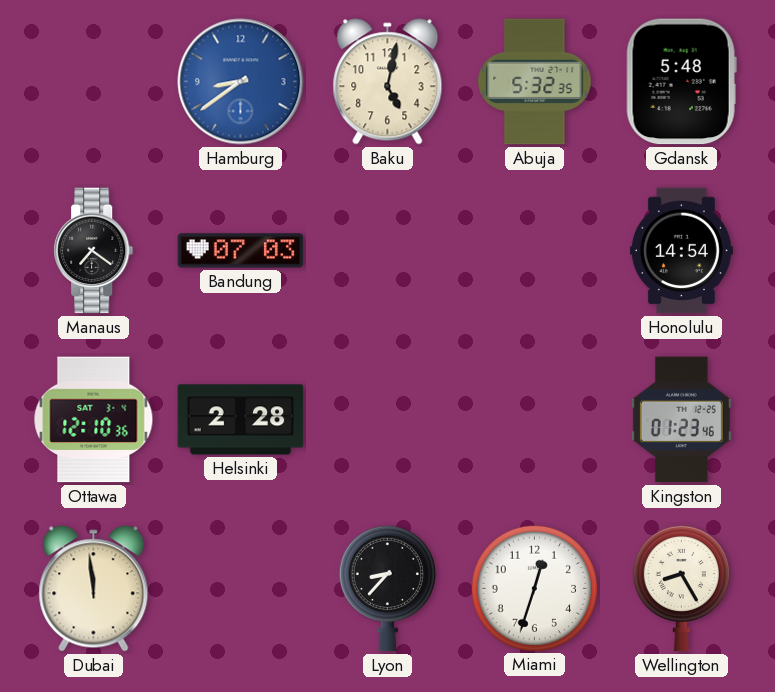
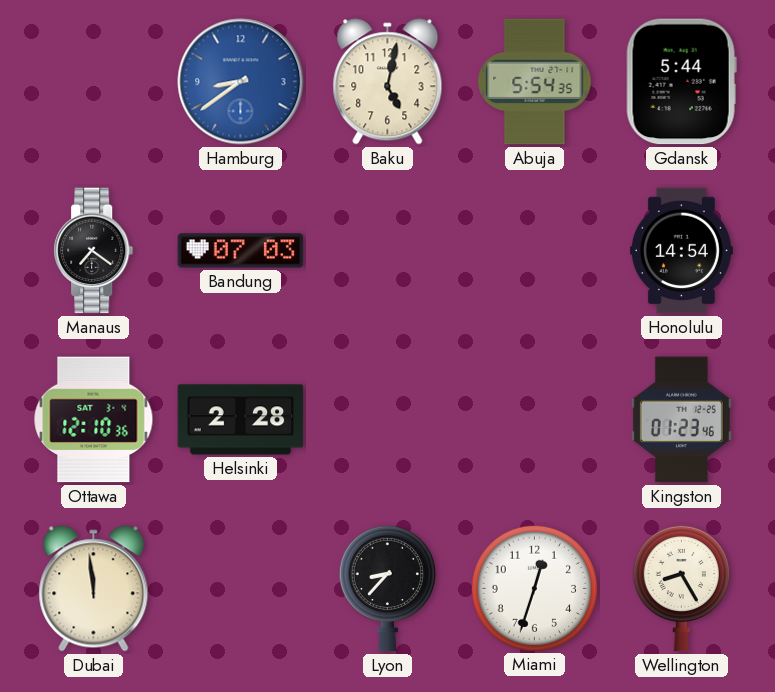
Abuja: 5:32 -> 5:54 (535, 82)
Gdansk: 5:48 -> 5:44 (681, 82)
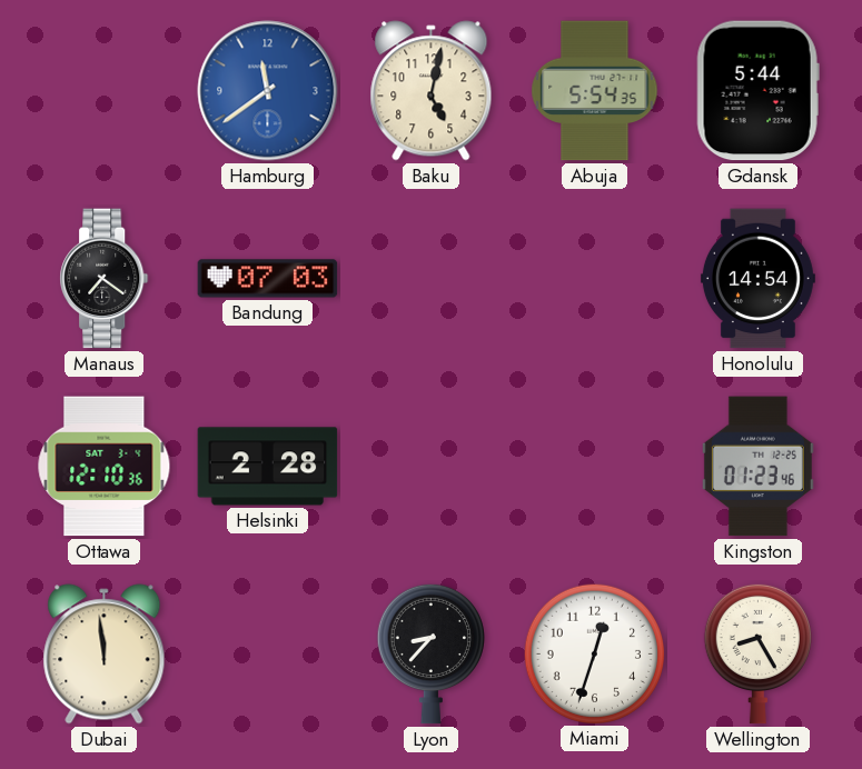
Hamburg: 8:39 -> 11:39 (268, 91)
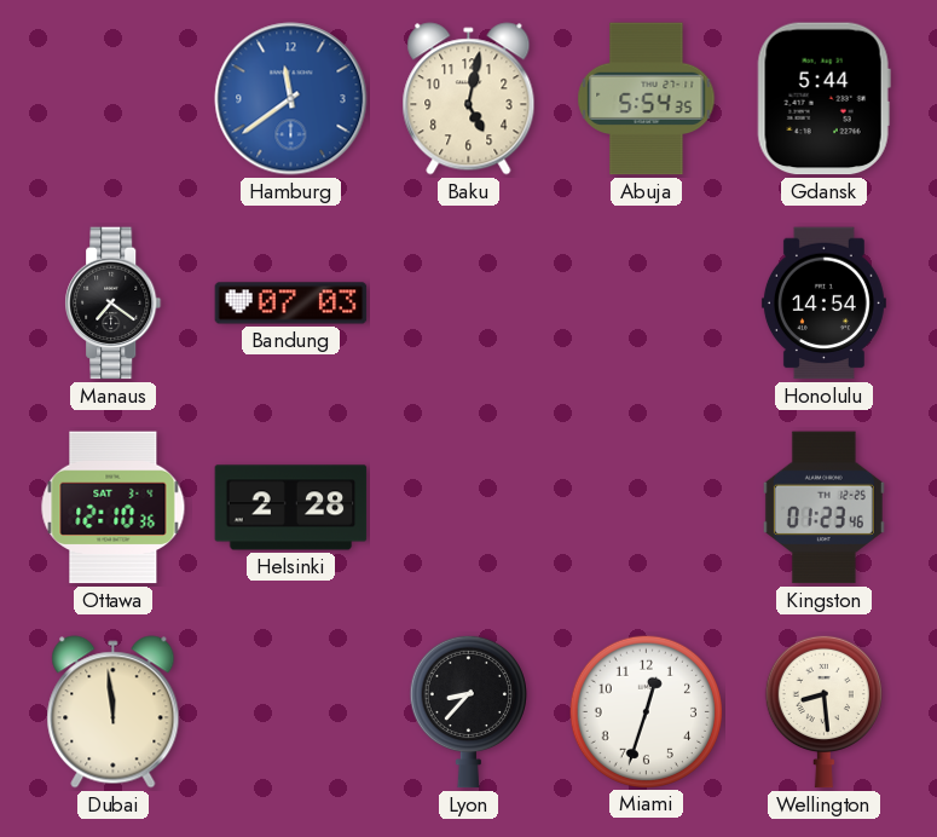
Wellington: 8:25 -> 8:29 (823, 711)
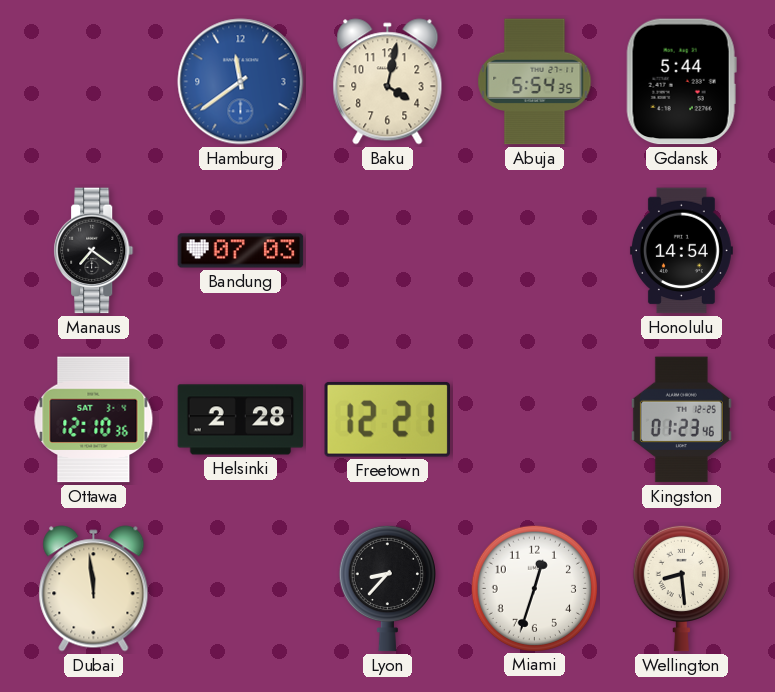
Baku: 5:02 -> 4:02 (388, 82)
Freetown: none -> 12:21 (387, 419)
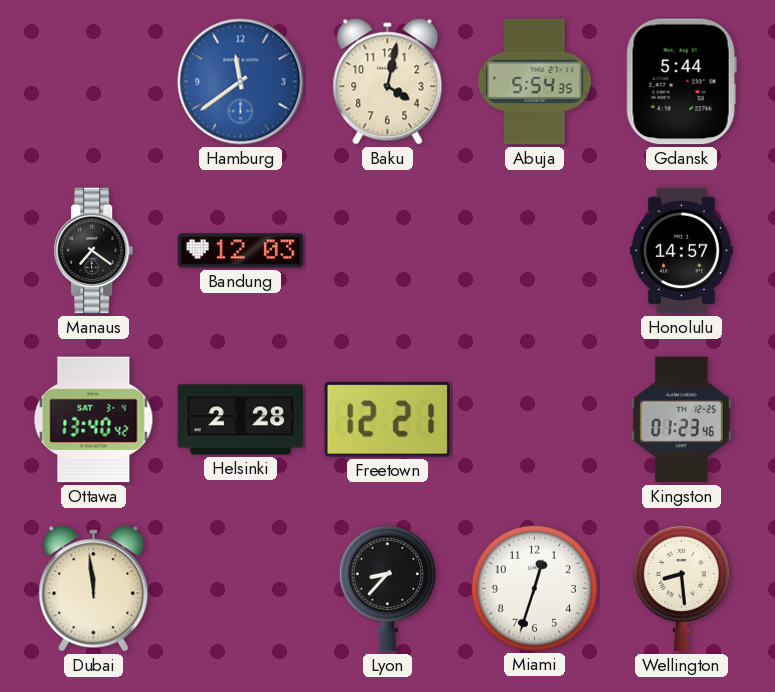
Bandung: 07:03 -> 12:03 (241, 251)
Honolulu: 14:54 -> 14:57 (681, 251)
Ottawa: 12:10 -> 13:40 (94, 420)
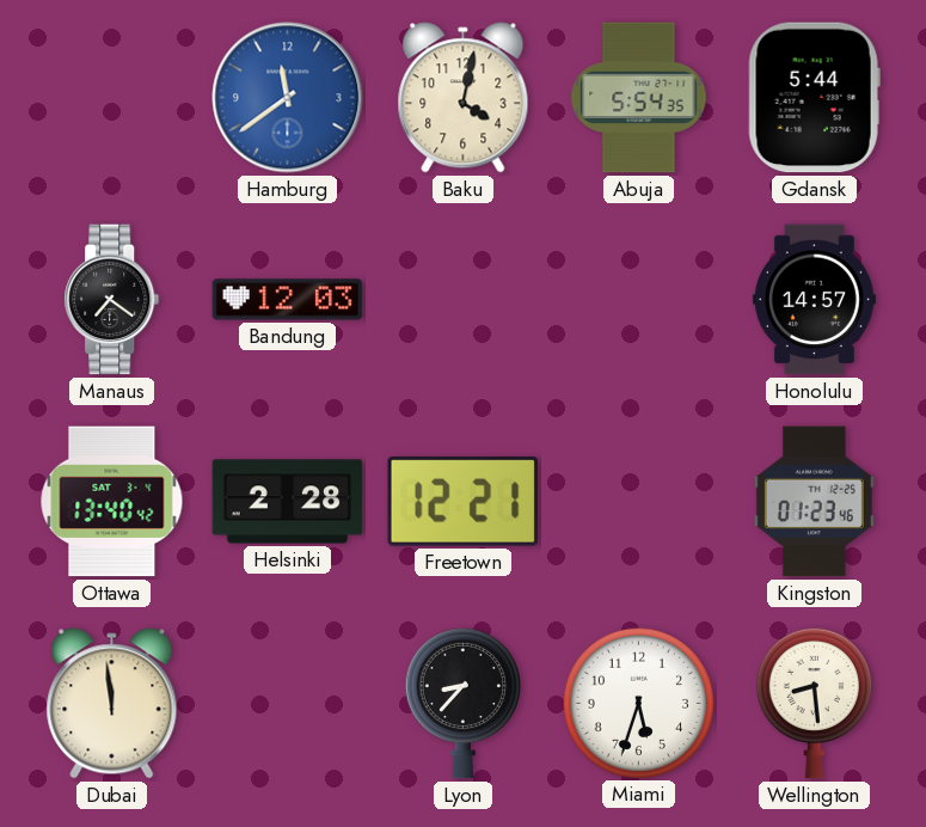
Miami: 12:33 -> 5:33 (638, 703)
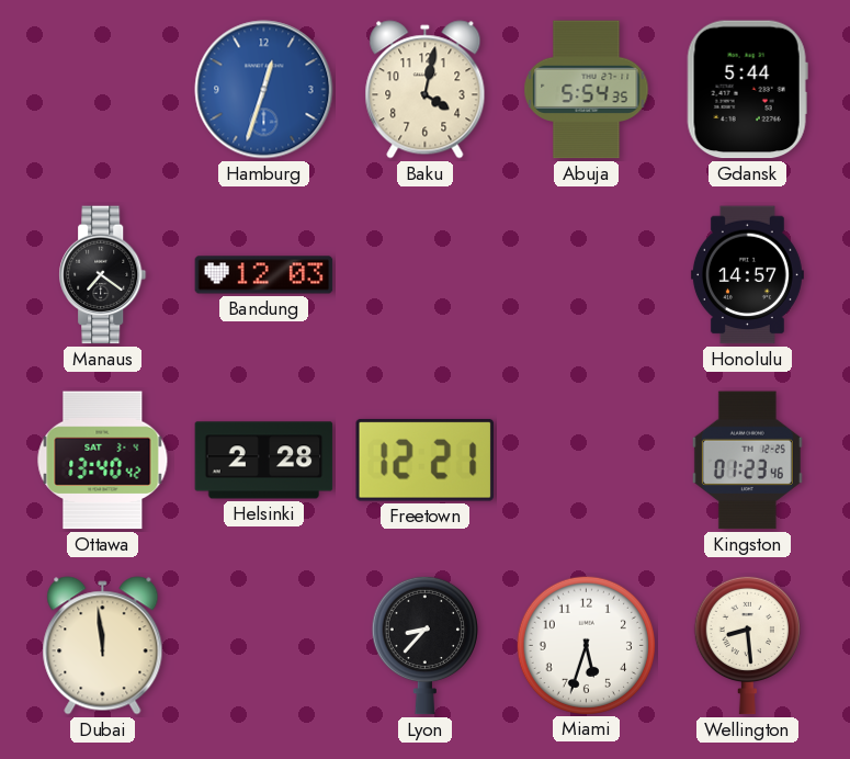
Hamburg: 11:39 -> 12:33 (264, 90)
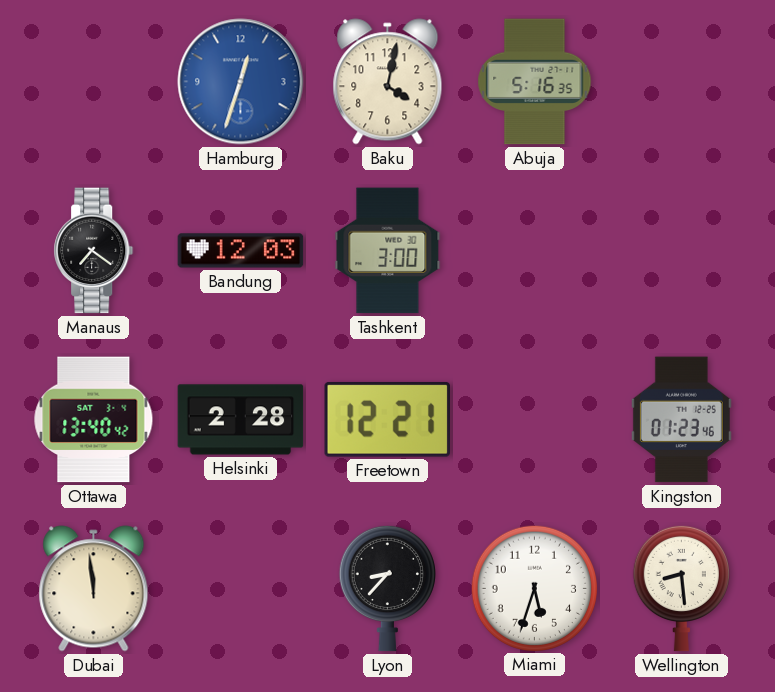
Abuja: 5:54 -> 5:16 (535, 82)
Gdansk: 5:44 -> none (747, 90)
Tashkent: none -> 3:00 (388, 251)
Honolulu: 14:57 -> none (747, 275)
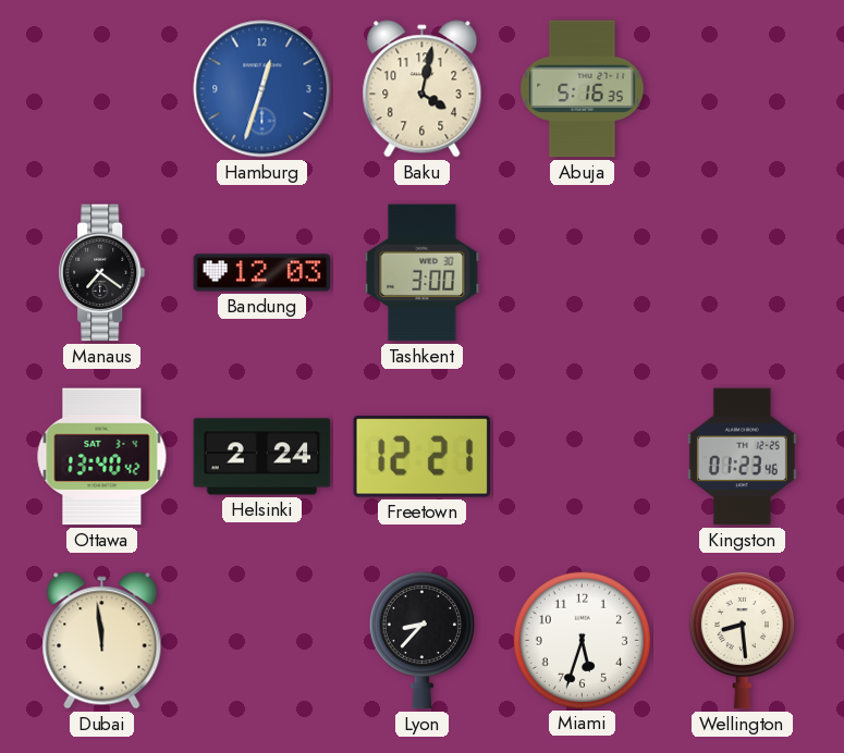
Helsinki: 2:28 -> 2:24 (262, 457)
